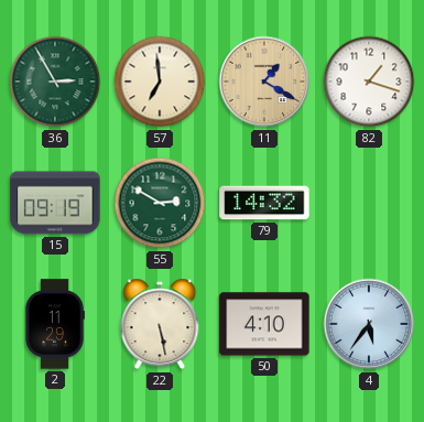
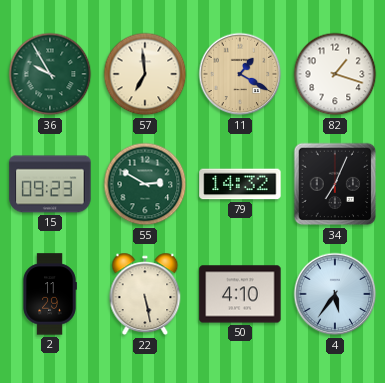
36: 2:55 -> 9:55 (50, 74)
15: 09:19 -> 09:23 (50, 184)
34: none -> 7:04 (335, 184)
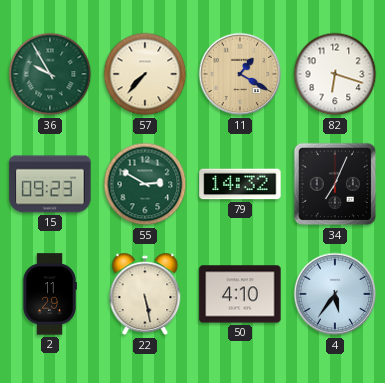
57: 6:59 -> 7:37 (145, 74)
82: 1:18 -> 6:18 (335, 74)
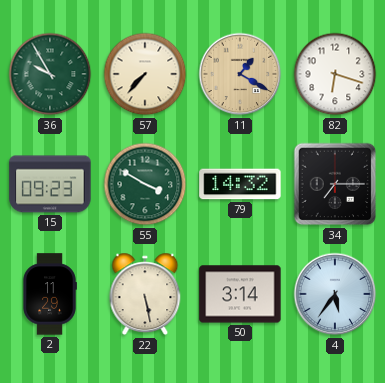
55: 2:50 -> 3:50 (145, 184)
34: 7:04 -> 7:15 (335, 184)
50: 4:10 -> 3:14 (240, 294)
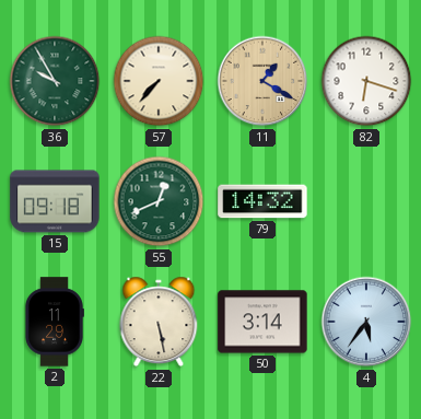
15: 09:23 -> 09:18 (55, 201)
55: 3:50 -> 12:41 (159, 201)
34: 7:15 -> none (335, 184)
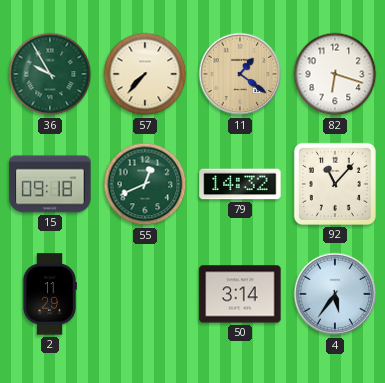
11: 1:20 -> 1:21 (240, 74)
92: none -> 11:07 (335, 184)
22: 5:28 -> none (159, 322)
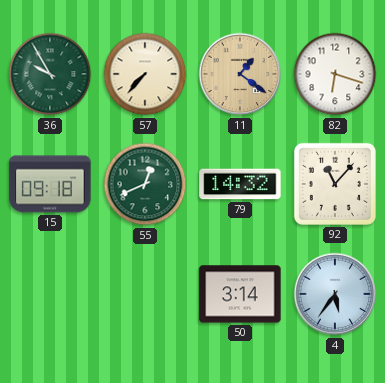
2: 11:29 -> none (50, 294)
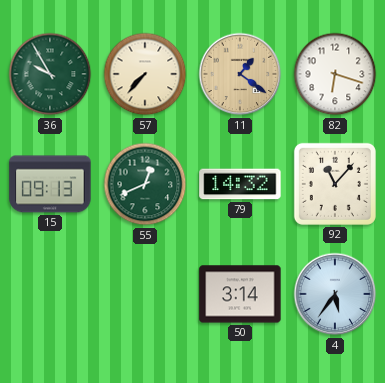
15: 09:18 -> 09:13 (50, 184)
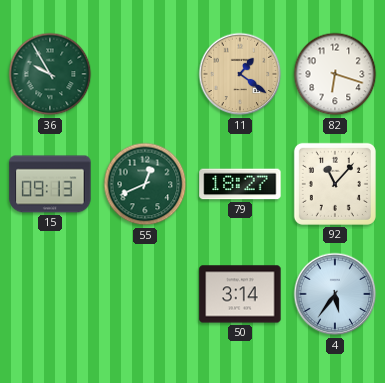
57: 7:37 -> none (145, 74)
79: 14:32 -> 18:27 (240, 184)
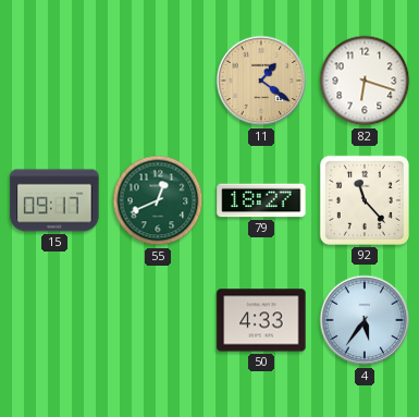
36: 9:55 -> none (50, 74)
15: 09:13 -> 09:17 (54, 200)
92: 11:07 -> 11:23 (365, 200)
50: 3:14 -> 4:33 (261, 320)
